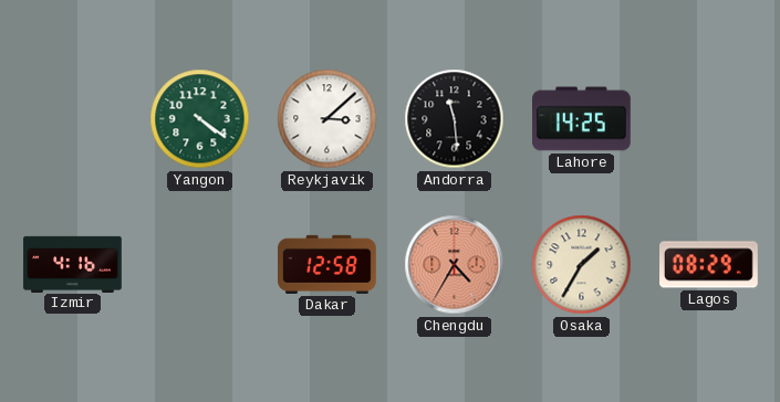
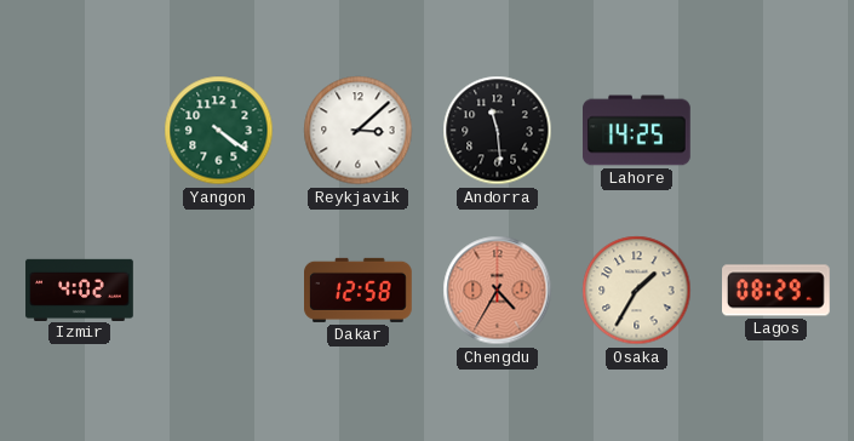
Izmir: 4:16 -> 4:02 (80, 290)
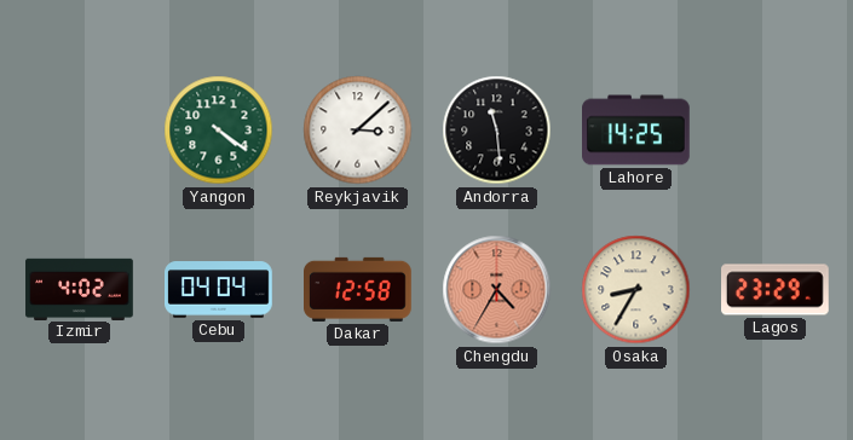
Cebu: none -> 04:04 (219, 290)
Osaka: 1:35 -> 8:35 (636, 290)
Lagos: 08:29 -> 23:29 (776, 290)
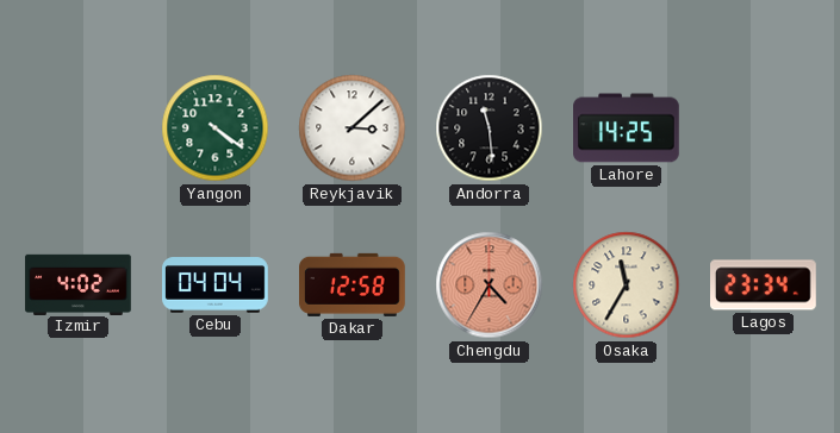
Osaka: 8:35 -> 11:35 (627, 285)
Lagos: 23:29 -> 23:34 (764, 285)
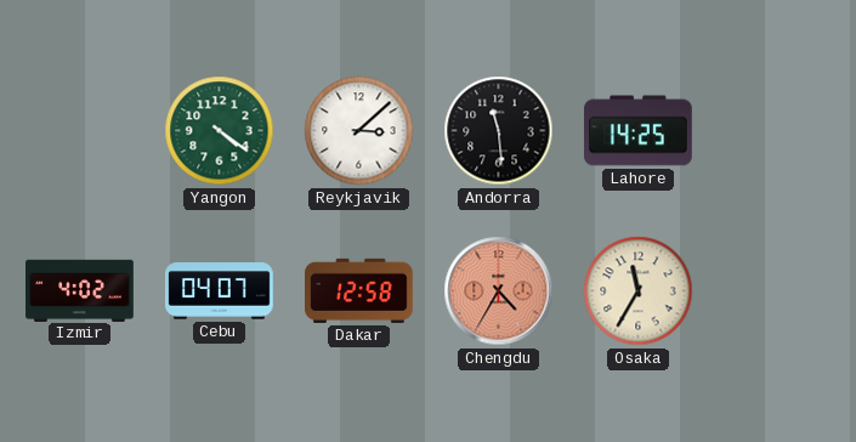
Cebu: 04:04 -> 04:07 (220, 291)
Lagos: 23:34 -> none (764, 285)
